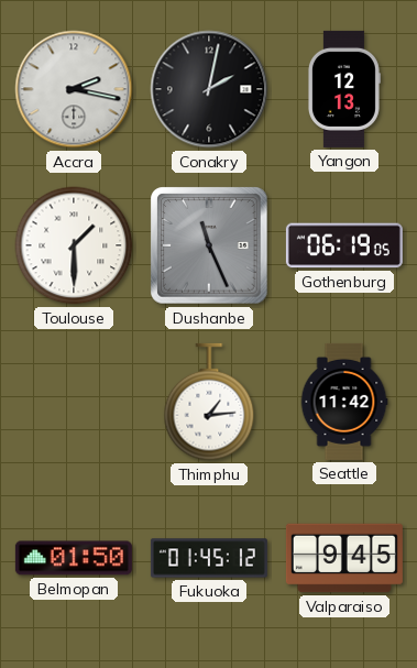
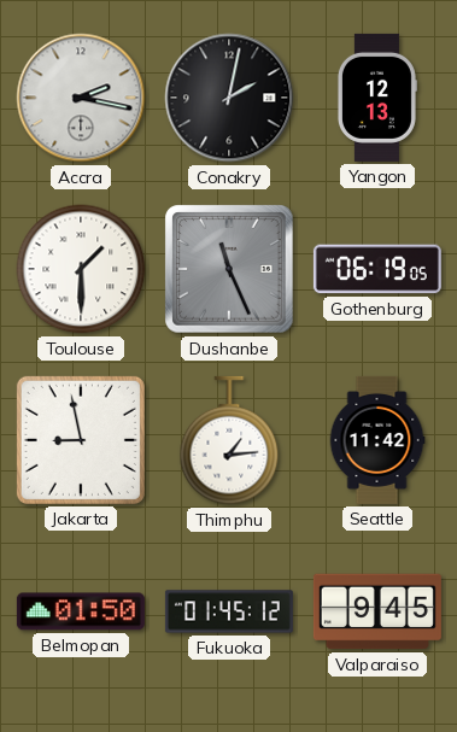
Jakarta: none -> 8:58 (81, 440)
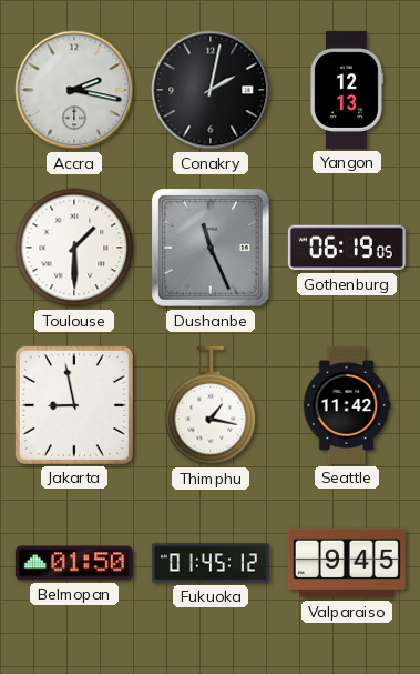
Thimphu: 1:14 -> 1:17 (211, 405)
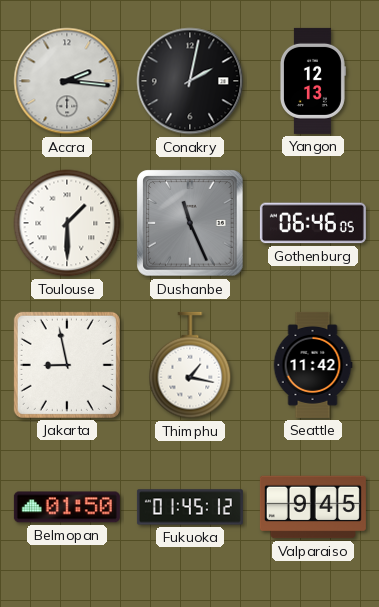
Accra: 2:17 -> 2:16 (67, 81)
Gothenburg: 06:19 -> 06:46 (313, 223)
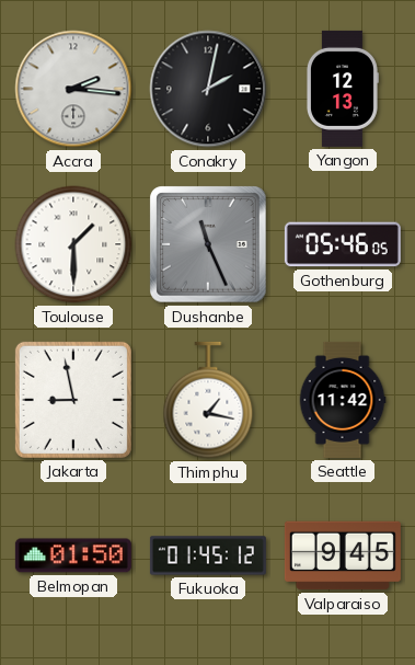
Gothenburg: 06:46 -> 05:46 (343, 244)
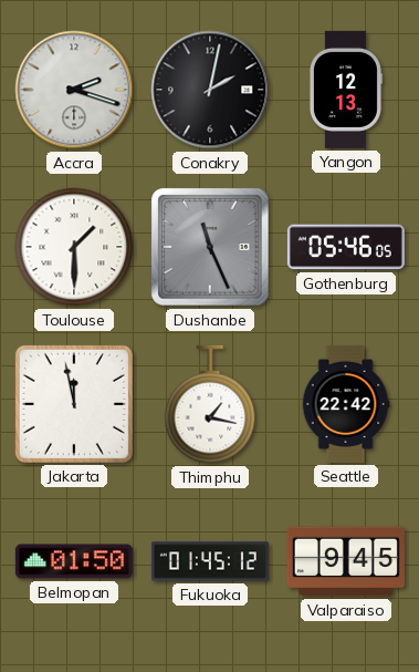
Accra: 2:16 -> 2:18 (74, 90)
Jakarta: 8:58 -> 11:58 (74, 404)
Seattle: 11:42 -> 22:42 (346, 404)
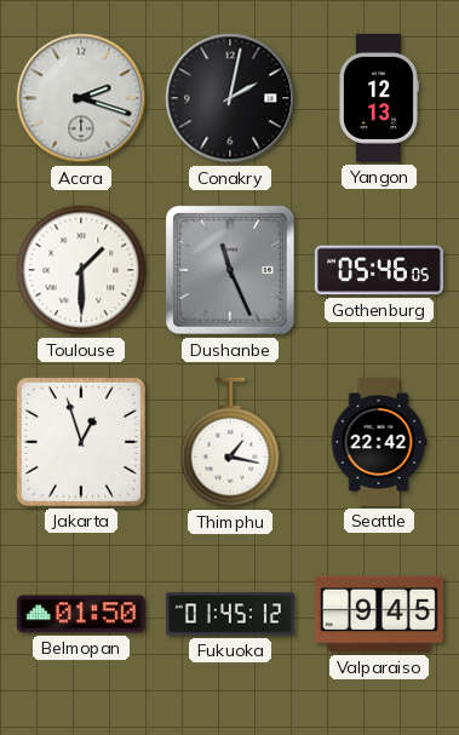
Jakarta: 11:58 -> 12:57 (81, 442)
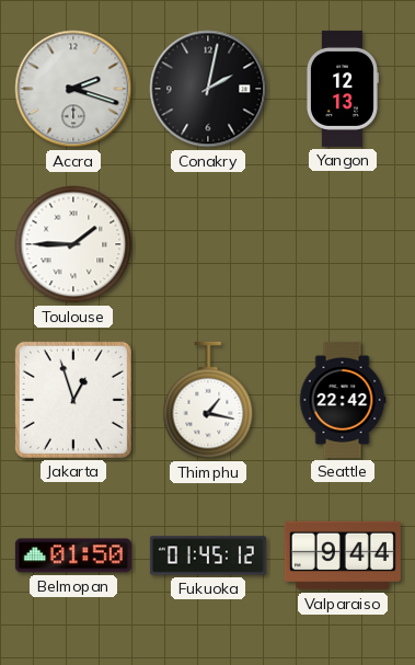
Toulouse: 1:30 -> 1:45 (73, 244)
Dushanbe: 11:26 -> none (230, 270)
Gothenburg: 05:46 -> none (379, 270)
Valparaiso: 9:45 -> 9:44 (343, 555)
